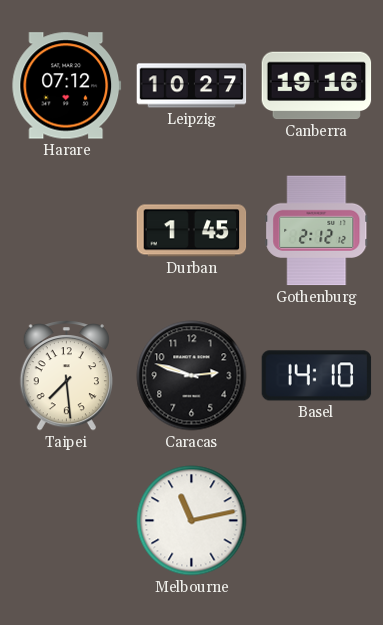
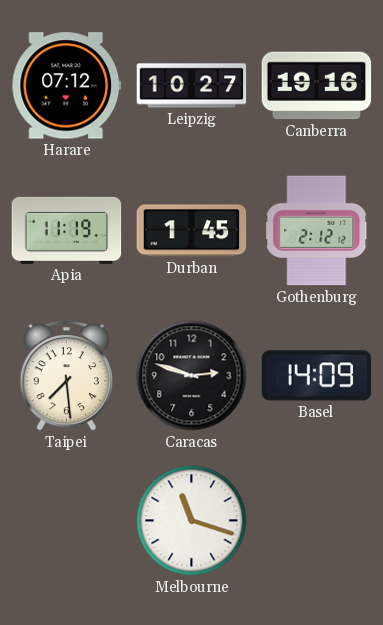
Apia: none -> 11:19 (67, 230)
Basel: 14:10 -> 14:09 (317, 376)
Melbourne: 11:13 -> 11:18 (192, 521)
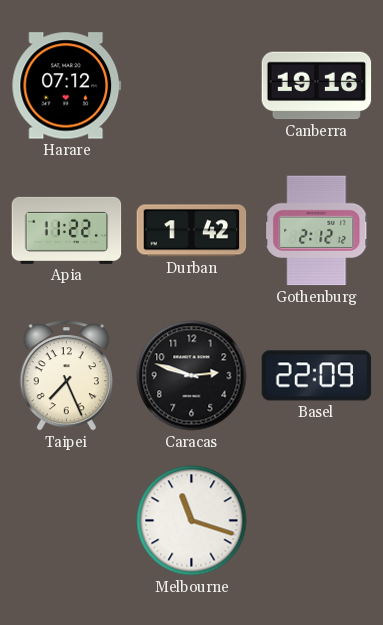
Leipzig: 10:27 -> none (192, 86)
Apia: 11:19 -> 11:22 (67, 230)
Durban: 1:45 -> 1:42 (192, 231)
Taipei: 7:29 -> 7:26 (66, 376)
Basel: 14:09 -> 22:09 (317, 376)
